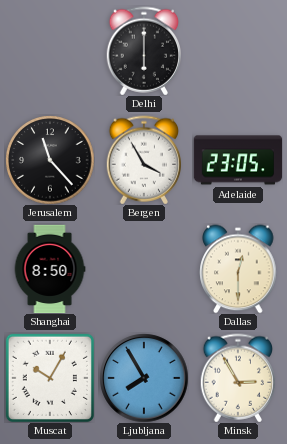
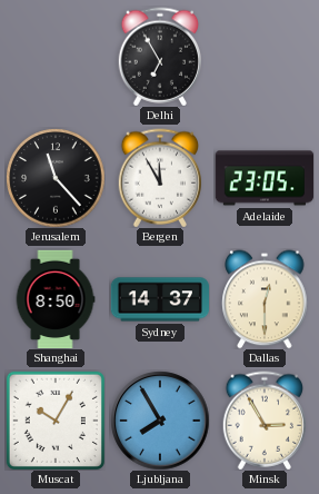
Delhi: 6:00 -> 6:55 (159, 57)
Bergen: 3:55 -> 11:55 (159, 178)
Sydney: none -> 14:37 (160, 299)
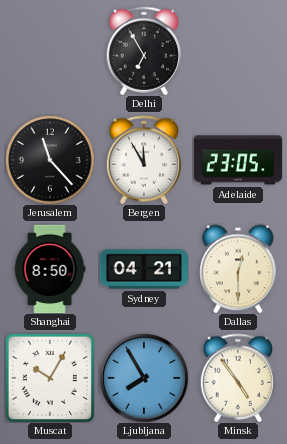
Sydney: 14:37 -> 04:21 (144, 269)
Minsk: 2:55 -> 4:54 (237, 378)
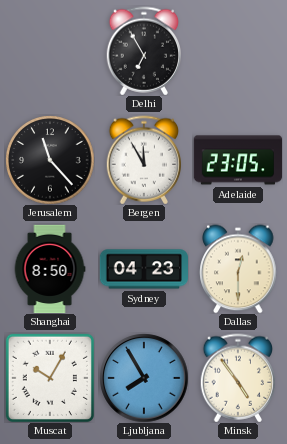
Sydney: 04:21 -> 04:23 (144, 269)
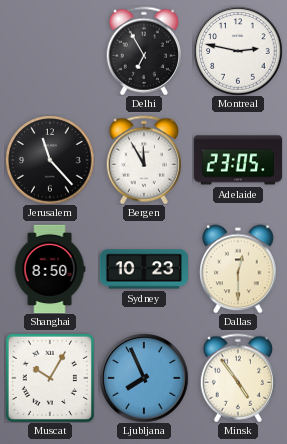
Montreal: none -> 2:47 (238, 51)
Sydney: 04:23 -> 10:23 (144, 269)
Ljubljana: 7:55 -> 7:56 (144, 378)
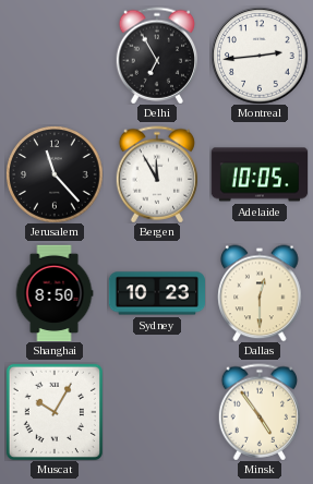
Montreal: 2:47 -> 2:44 (260, 56)
Adelaide: 23:05 -> 10:05 (260, 174)
Ljubljana: 7:56 -> none (144, 378)
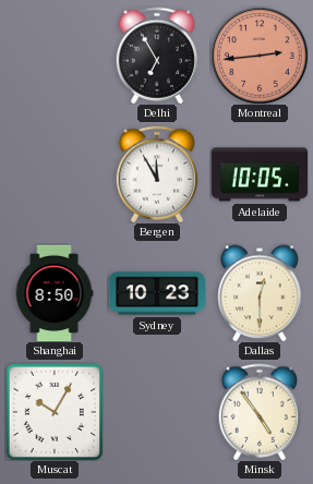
Montreal dial: white -> salmon (260, 56)
Jerusalem: 11:23 -> none (55, 174)
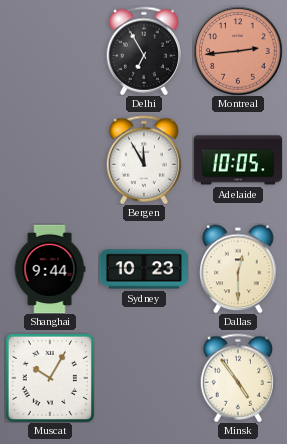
Shanghai: 8:50 -> 9:44 (50, 269)
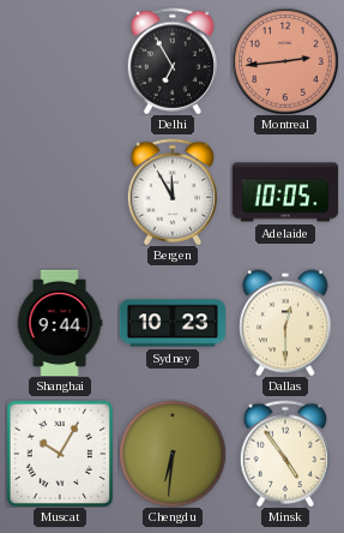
Chengdu: none -> 6:31 (173, 454)
